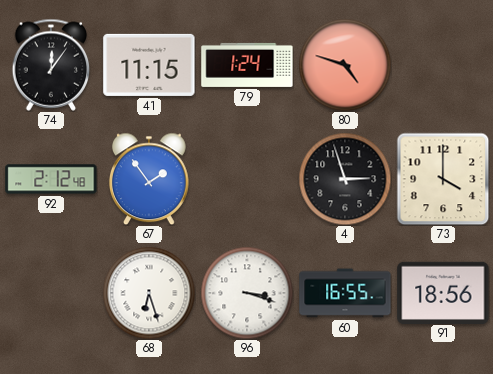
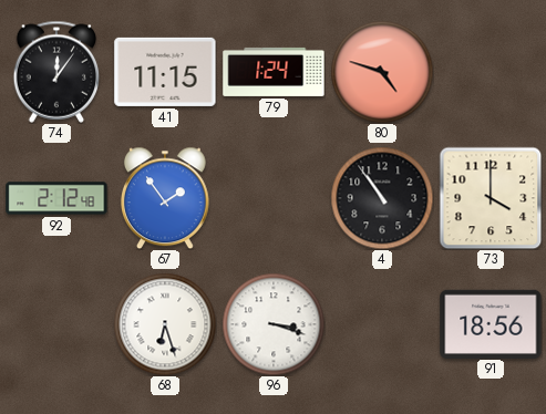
4: 2:57 -> 10:54 (382, 198)
60: 16:55 -> none (345, 293)
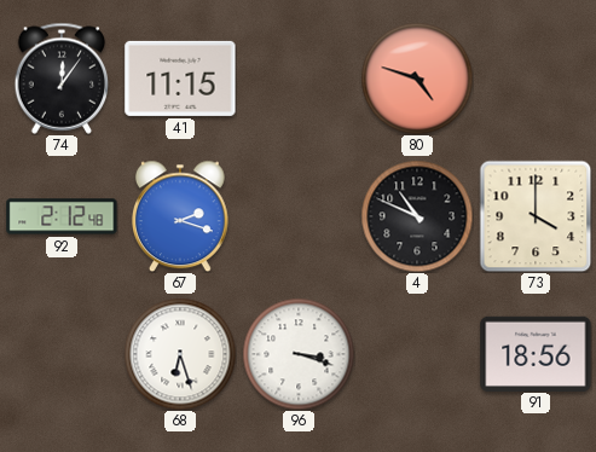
79: 1:24 -> none (274, 72)
67: 1:54 -> 2:18 (180, 216)
4: 10:54 -> 10:49 (417, 216)
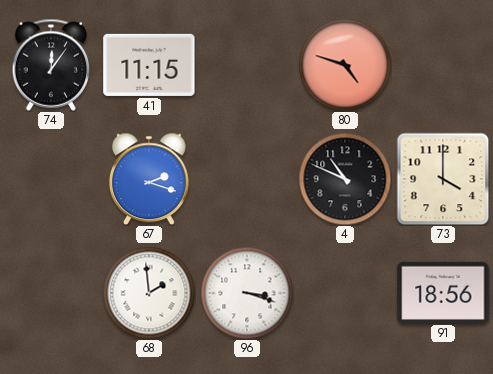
92: 2:12 -> none (62, 216)
68: 6:27 -> 1:59 (149, 293)
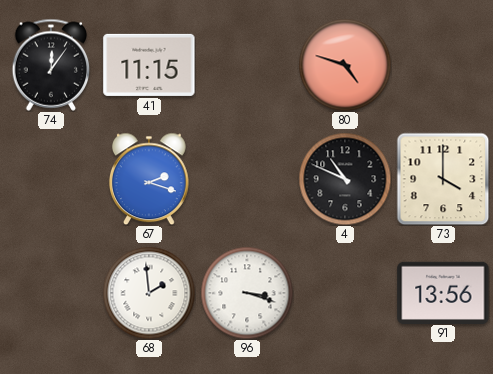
91: 18:56 -> 13:56 (443, 292)
